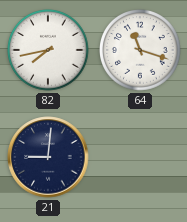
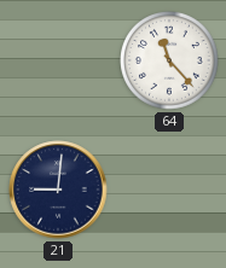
82: 7:43 -> none (49, 51)
64: 11:18 -> 11:23 (170, 62)
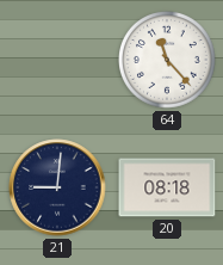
20: none -> 08:18 (167, 187)
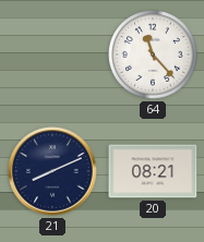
21: 9:01 -> 8:11 (52, 171)
20: 08:18 -> 08:21 (153, 171)
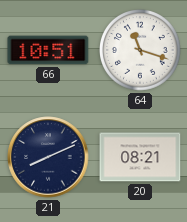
66: none -> 10:51 (48, 50)
64: 11:23 -> 11:18 (141, 51)
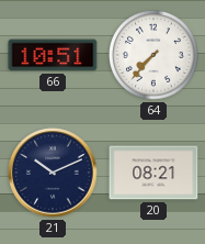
64: 11:18 -> 7:37 (155, 56)
21: 8:11 -> 10:11 (53, 173)
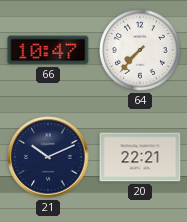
66: 10:51 -> 10:47 (48, 50)
20: 08:21 -> 22:21 (140, 157)
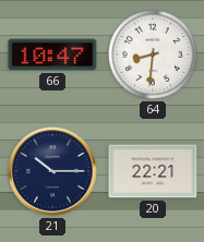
64: 7:37 -> 8:31 (154, 56)
21: 10:11 -> 10:15 (52, 171)
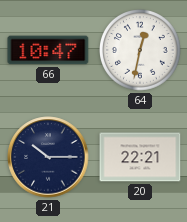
64: 8:31 -> 12:32 (141, 51)
